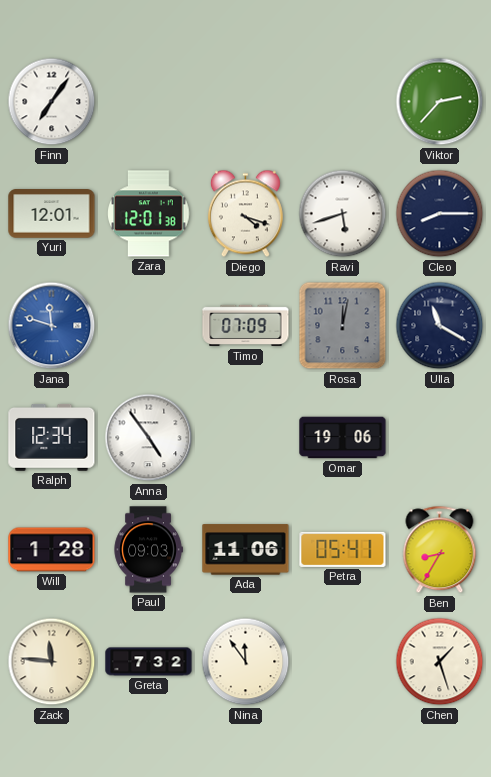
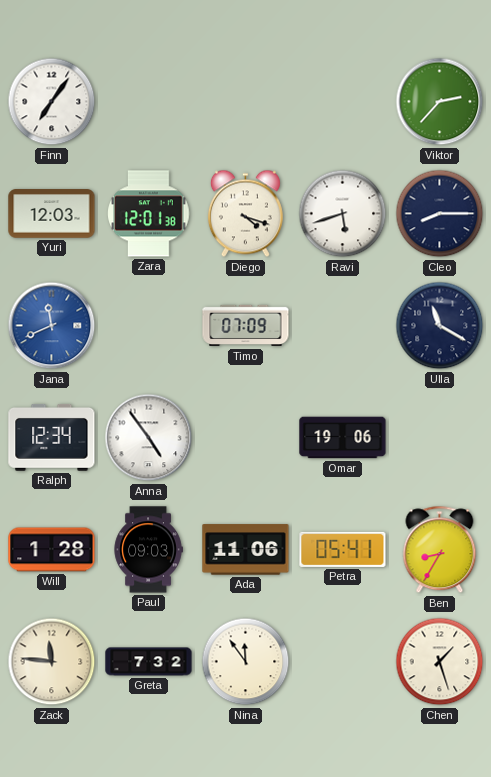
Yuri: 12:01 -> 12:03 (52, 214)
Jana: 11:48 -> 11:41 (52, 326)
Rosa: 12:02 -> none (343, 326)
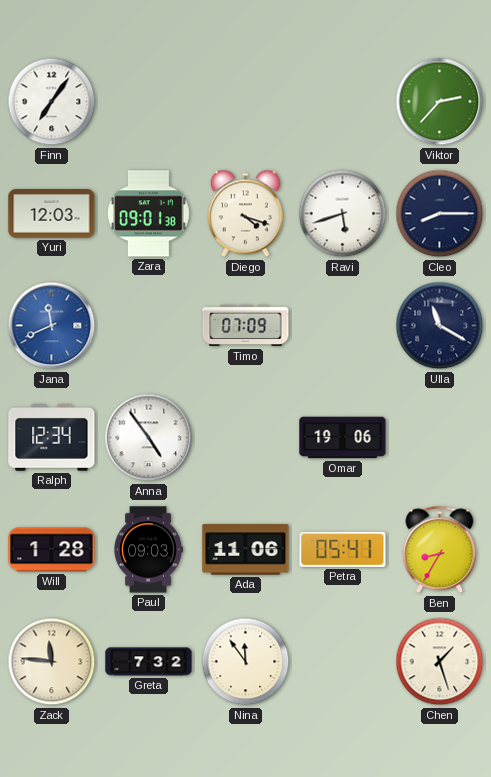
Zara: 12:01 -> 09:01 (149, 214)
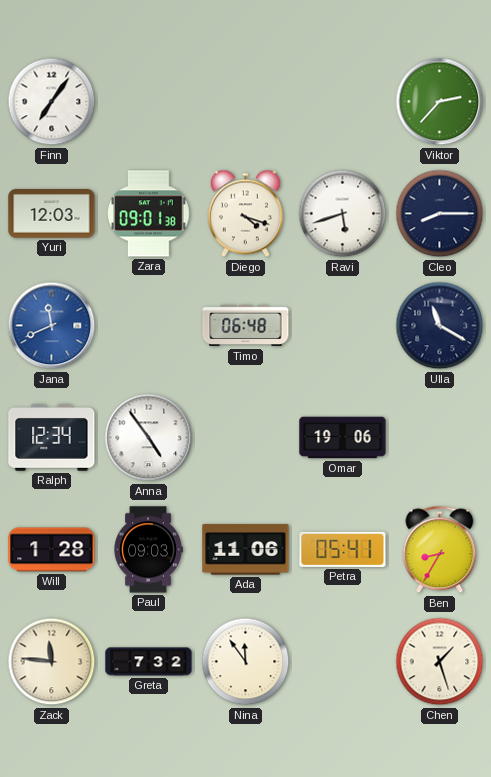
Timo: 07:09 -> 06:48 (246, 326)
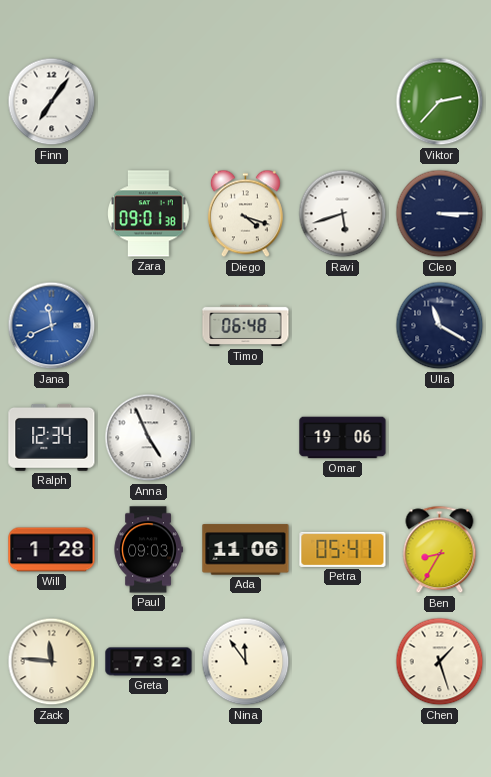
Yuri: 12:03 -> none (52, 214)
Cleo: 8:15 -> 3:15 (440, 214)
Anna: 4:54 -> 4:56 (149, 438)
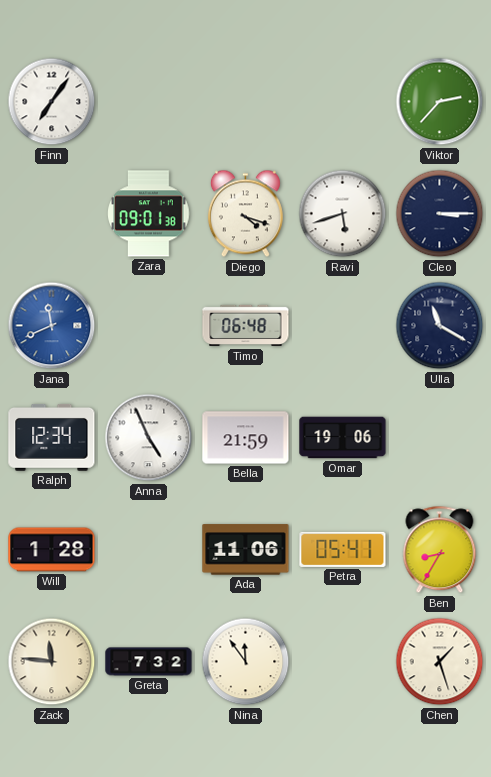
Bella: none -> 21:59 (246, 438)
Paul: 09:03 -> none (148, 550)
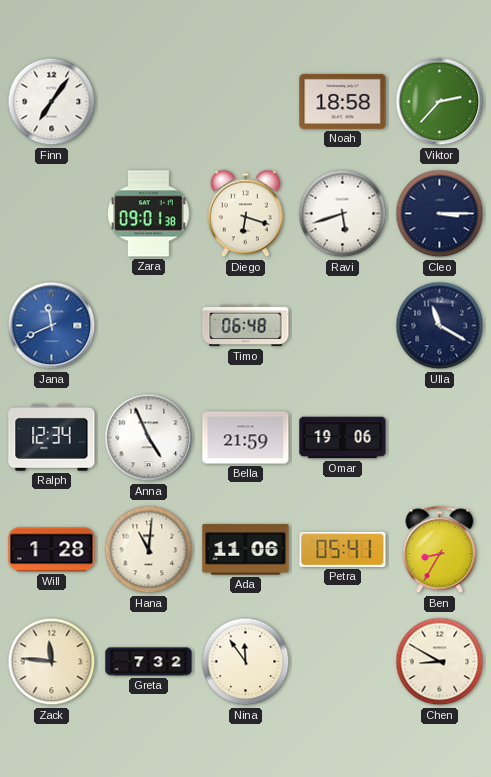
Noah: none -> 18:58 (343, 101)
Diego: 4:18 -> 6:18 (245, 214)
Hana: none -> 11:01 (149, 550)
Chen: 1:27 -> 8:50 (440, 662)
